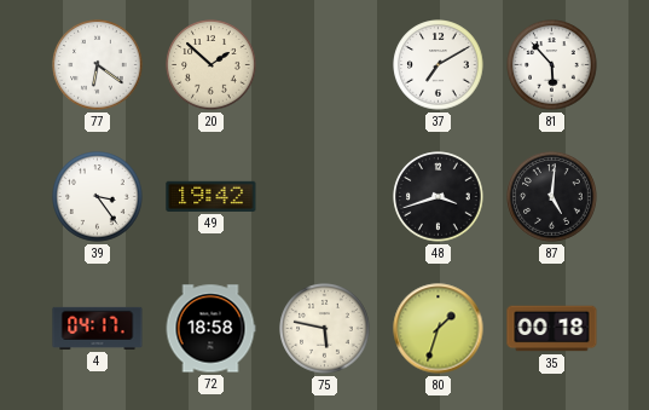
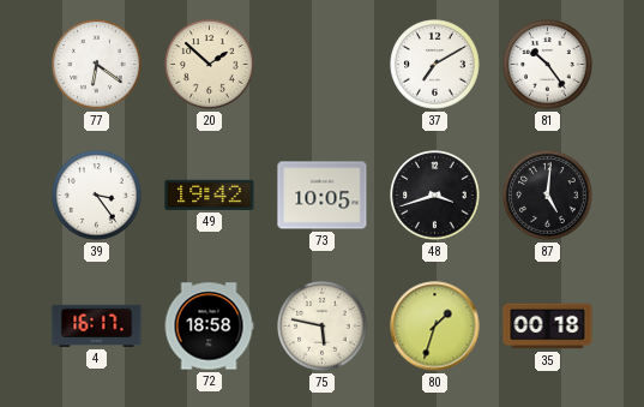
81: 5:53 -> 10:24 (548, 65)
73: none -> 10:05 (323, 196)
4: 04:17 -> 16:17 (97, 325)
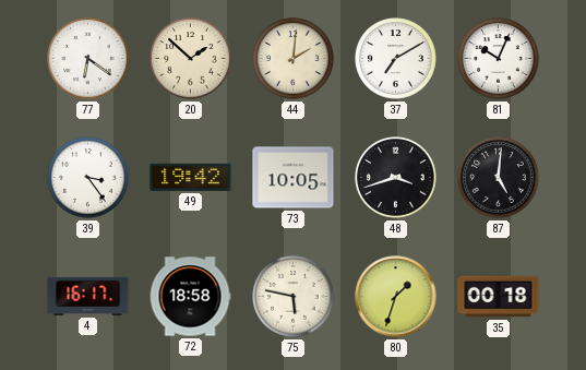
44: none -> 2:01 (294, 59)
81: 10:24 -> 10:04 (499, 59)
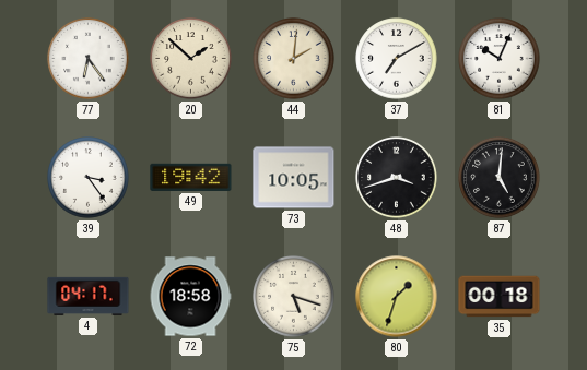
77: 6:21 -> 6:24 (89, 59)
4: 16:17 -> 04:17 (89, 296)
75: 5:47 -> 5:18 (294, 297)
